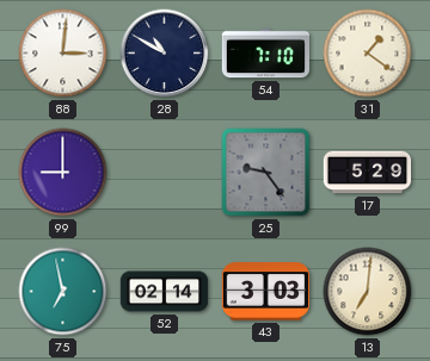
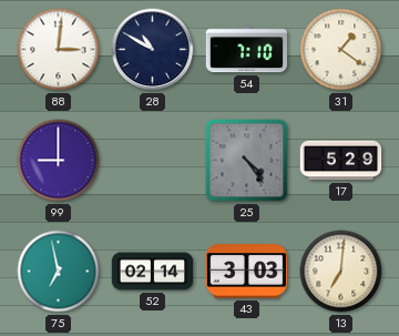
25: 9:24 -> 4:24 (247, 161)
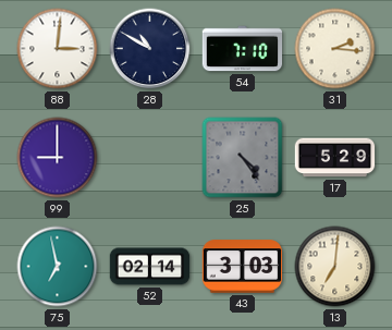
31: 1:21 -> 2:16 (335, 49)
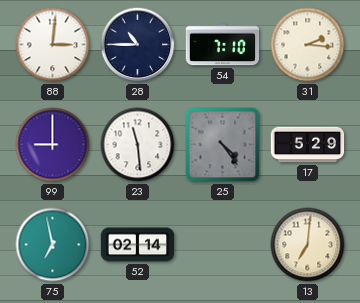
28: 10:50 -> 10:45 (138, 45)
23: none -> 11:29 (138, 145)
43: 3:03 -> none (243, 267)
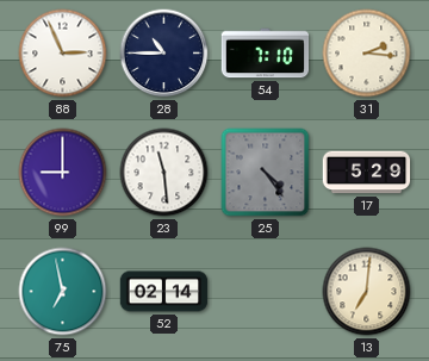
88: 3:01 -> 2:56 (63, 54)
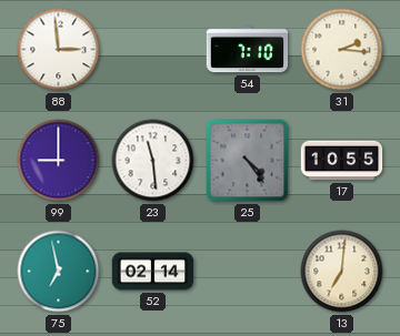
88: 2:56 -> 2:59 (59, 50)
28: 10:45 -> none (164, 54)
17: 5:29 -> 10:55 (342, 161)
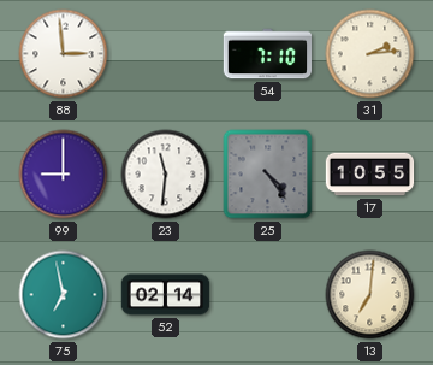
31: 2:16 -> 2:14 (370, 54)
23: 11:29 -> 11:31 (166, 175)
